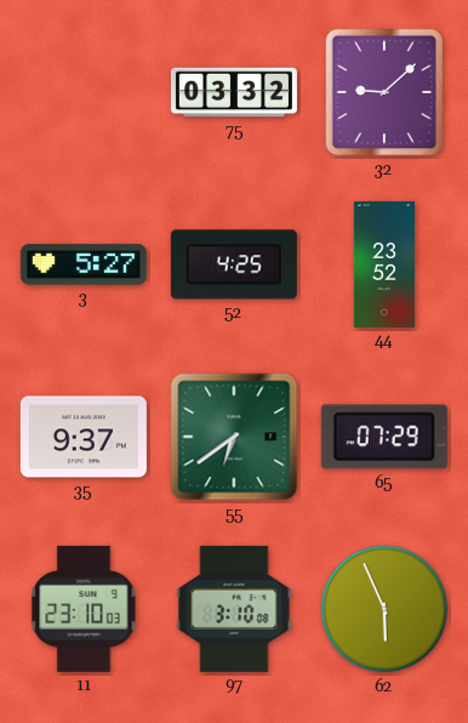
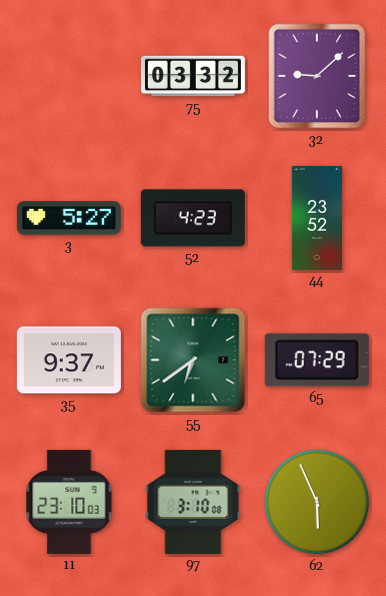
52: 4:25 -> 4:23 (193, 218)
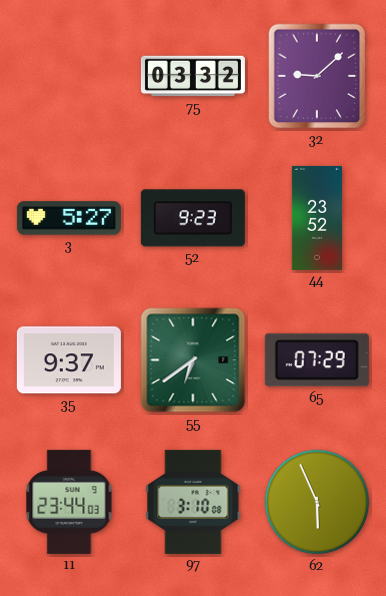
52: 4:23 -> 9:23 (193, 218)
11: 23:10 -> 23:44 (69, 502)
